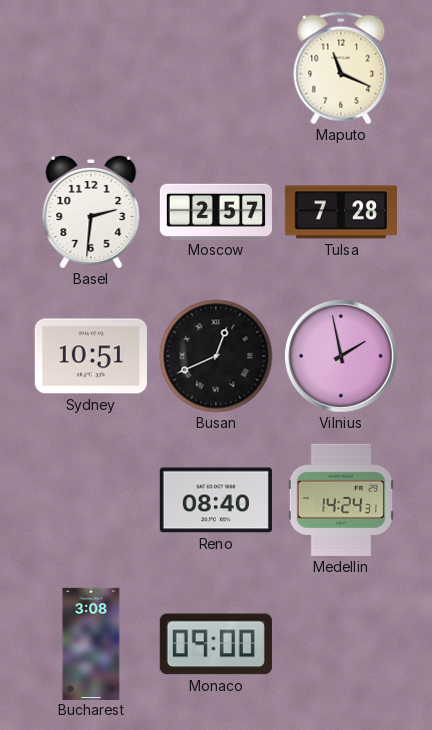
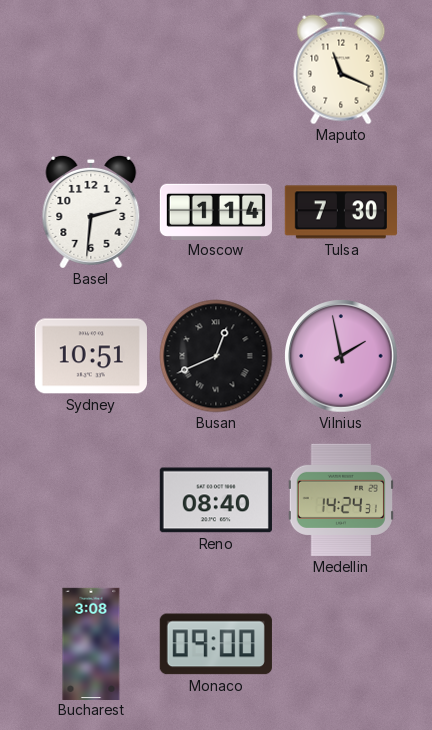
Moscow: 2:57 -> 1:14 (216, 211)
Tulsa: 7:28 -> 7:30 (341, 212)
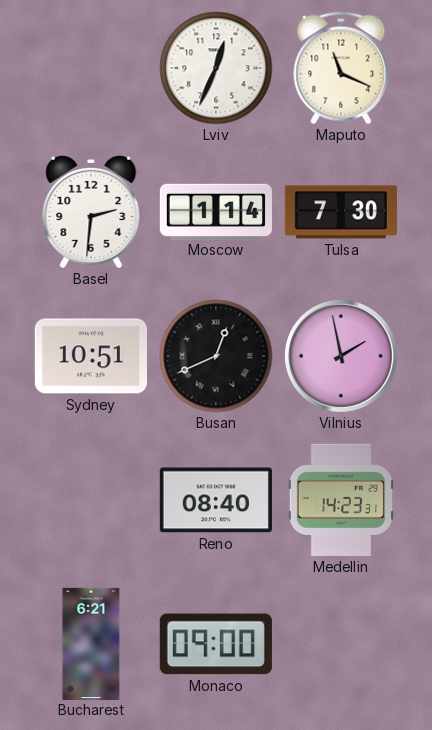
Lviv: none -> 12:34 (216, 68)
Medellin: 14:24 -> 14:23 (341, 500)
Bucharest: 3:08 -> 6:21 (91, 643)
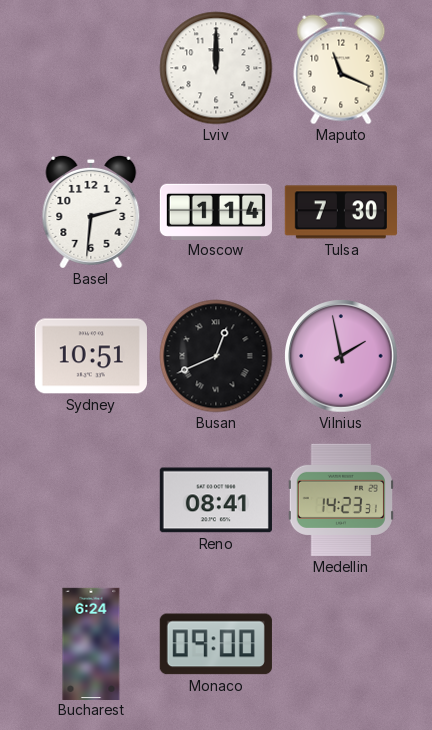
Lviv: 12:34 -> 12:00 (216, 68)
Reno: 08:40 -> 08:41 (216, 500)
Bucharest: 6:21 -> 6:24 (91, 643)
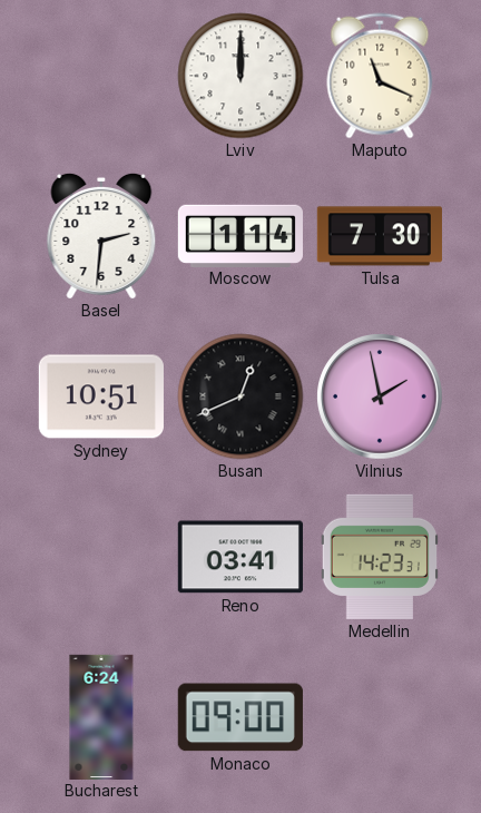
Reno: 08:41 -> 03:41 (240, 557)
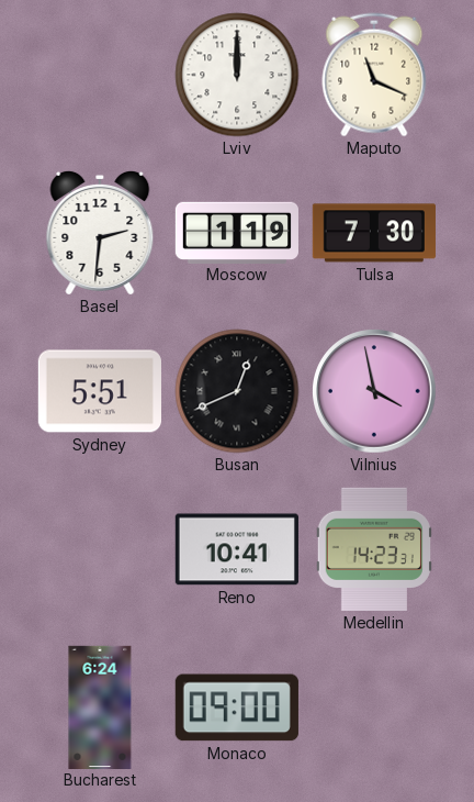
Moscow: 1:14 -> 1:19 (237, 232)
Sydney: 10:51 -> 5:51 (100, 391)
Vilnius: 1:58 -> 3:58 (374, 391)
Reno: 03:41 -> 10:41 (237, 549)
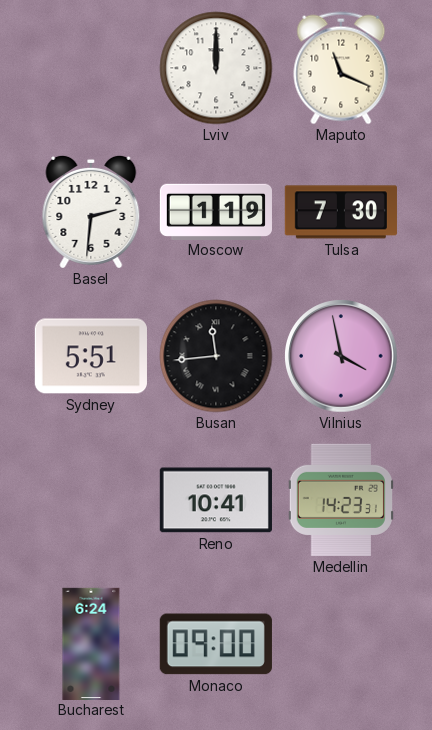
Busan: 12:41 -> 11:44 (216, 356)
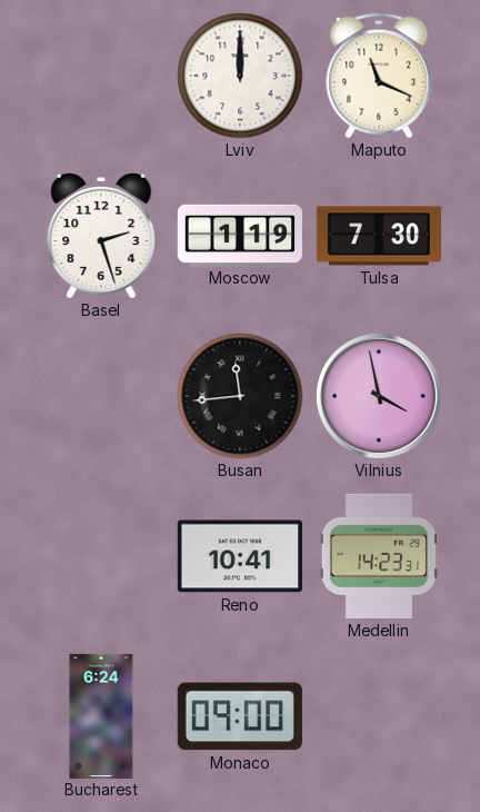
Basel: 2:31 -> 2:27 (101, 236)
Sydney: 5:51 -> none (91, 356)
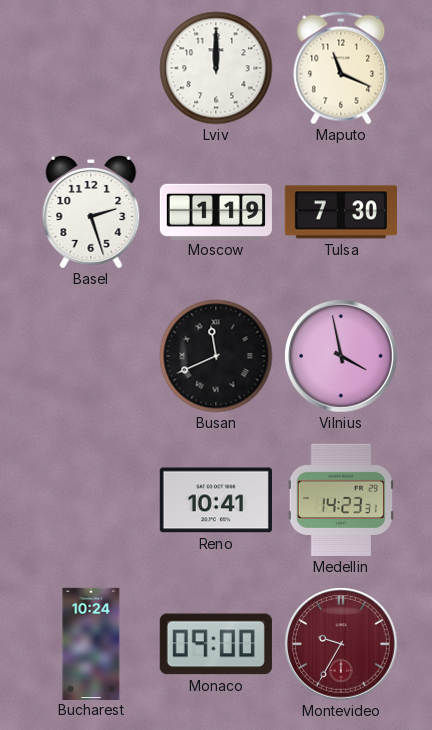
Busan: 11:44 -> 11:41 (216, 356)
Bucharest: 6:24 -> 10:24 (91, 643)
Montevideo: none -> 9:35 (341, 644)
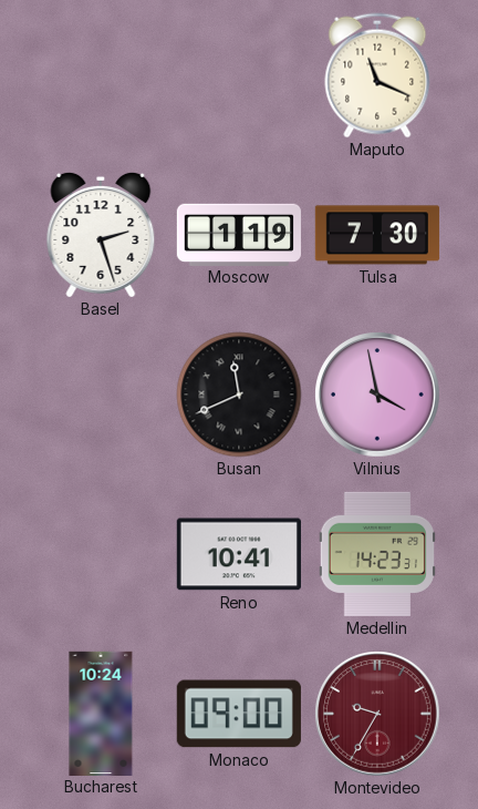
Lviv: 12:00 -> none (216, 68)
